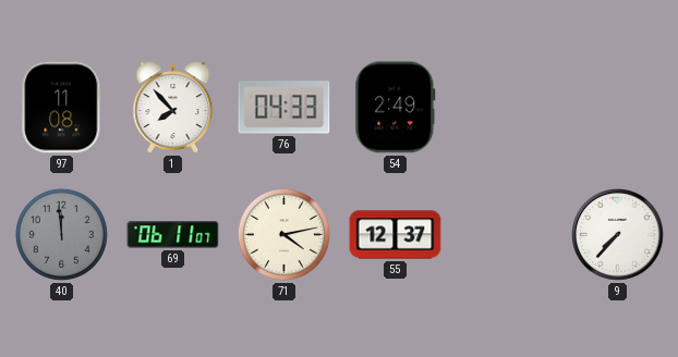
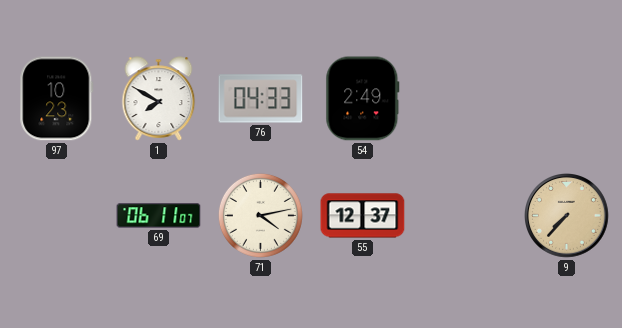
97: 11:08 -> 10:23 (57, 99)
1: 7:53 -> 7:50 (159, 99)
40: 11:59 -> none (61, 234)
9 dial: white -> champagne (567, 216)
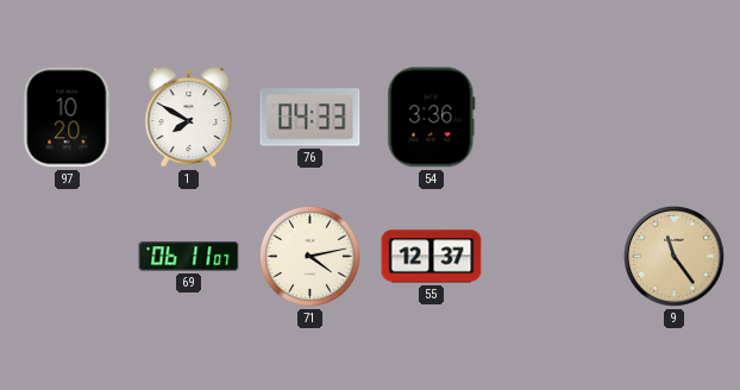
97: 10:23 -> 10:20 (68, 118)
54: 2:49 -> 3:36 (432, 118)
9: 7:37 -> 11:24 (675, 257)
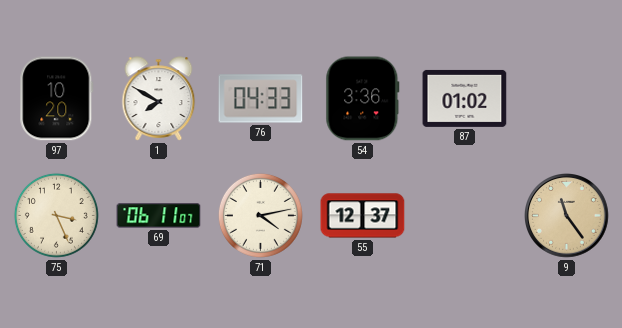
87: none -> 01:02 (465, 98)
75: none -> 3:26 (56, 215)
